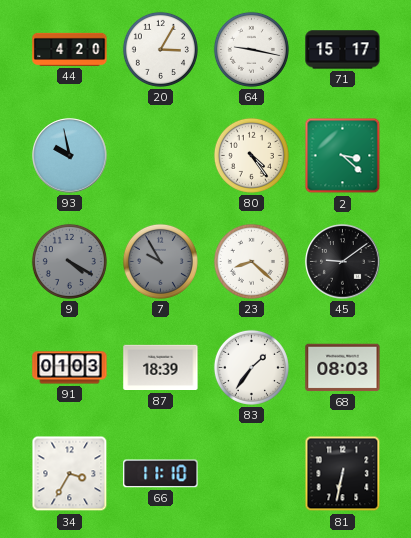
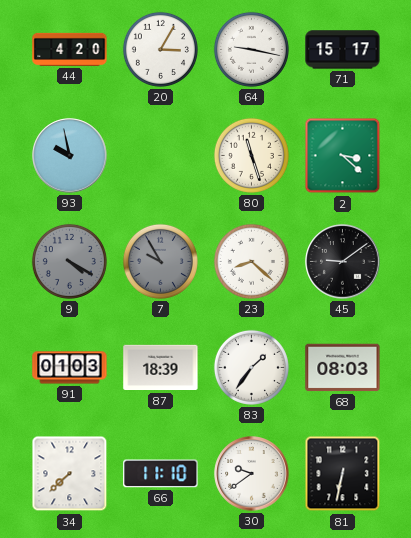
80: 4:24 -> 11:27 (251, 155)
34: 3:35 -> 7:38 (70, 474)
30: none -> 9:39 (252, 474)
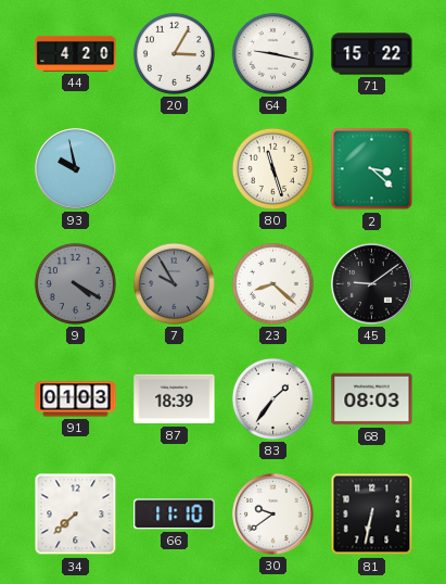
71: 15:17 -> 15:22 (372, 54)
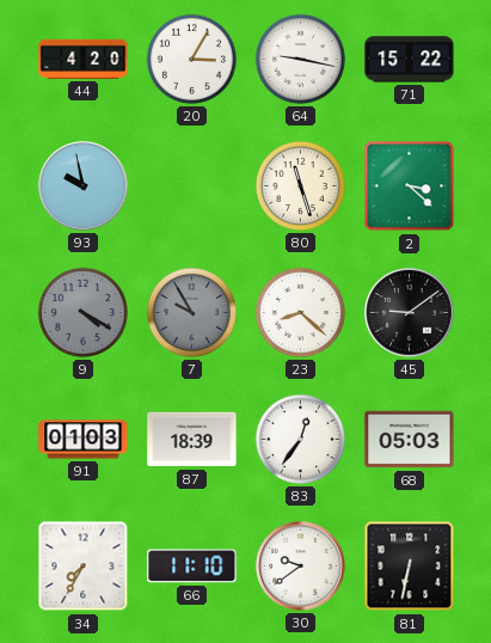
83: 1:36 -> 12:36 (300, 439)
68: 08:03 -> 05:03 (410, 440)
34: 7:38 -> 7:35 (84, 567)
